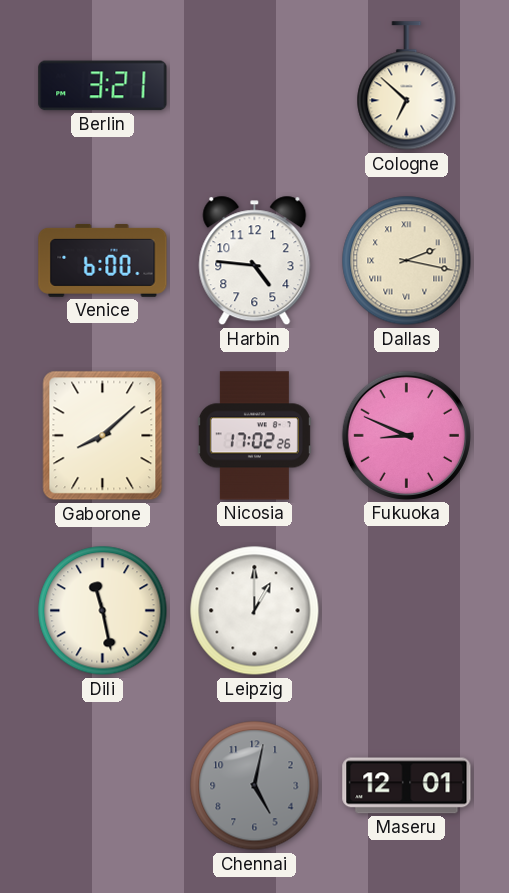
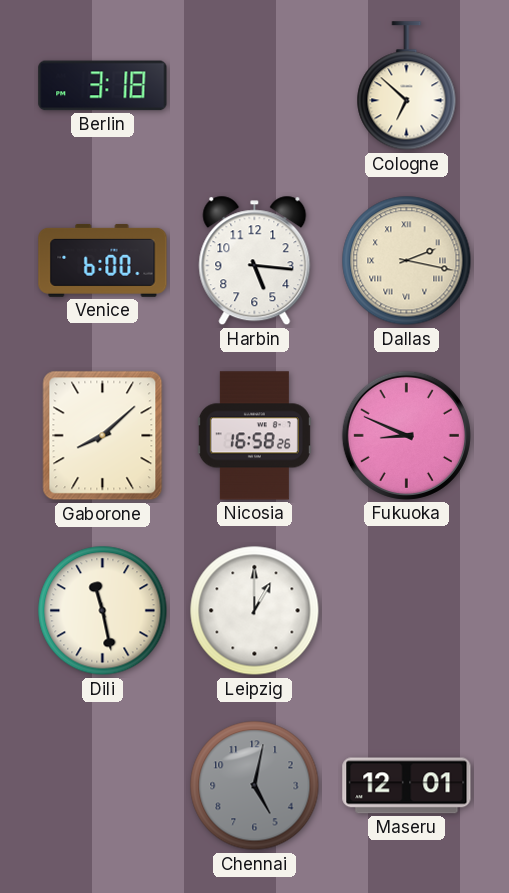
Berlin: 3:21 -> 3:18 (103, 86)
Harbin: 4:46 -> 5:16 (255, 261)
Nicosia: 17:02 -> 16:58 (254, 436)
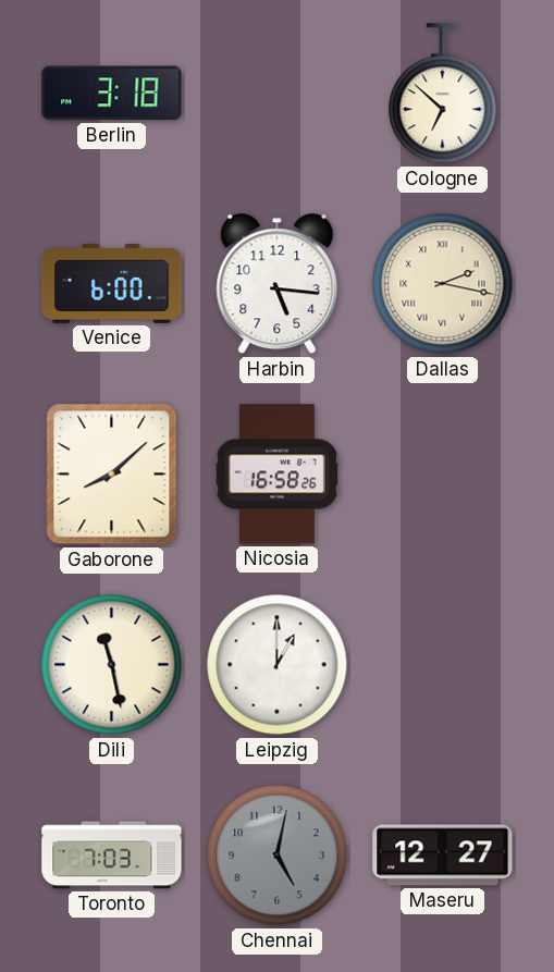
Fukuoka: 8:49 -> none (406, 435)
Toronto: none -> 7:03 (112, 856)
Maseru: 12:01 -> 12:27 (443, 856)
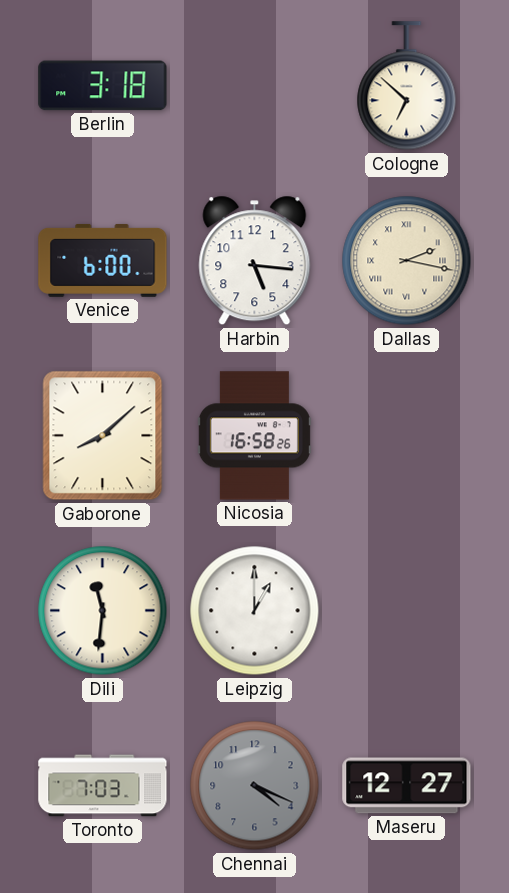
Dili: 11:28 -> 11:31 (103, 611)
Chennai: 5:02 -> 4:19 (255, 786)
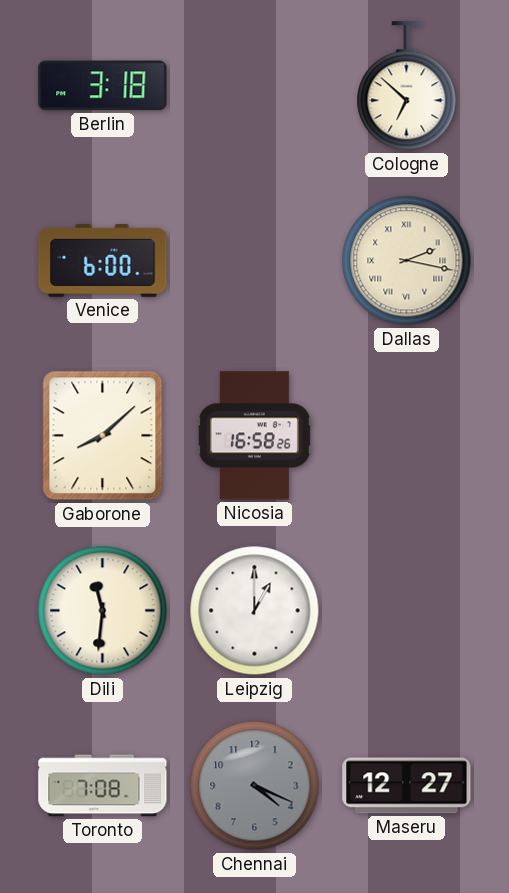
Harbin: 5:16 -> none (255, 261)
Toronto: 7:03 -> 7:08 (103, 786)
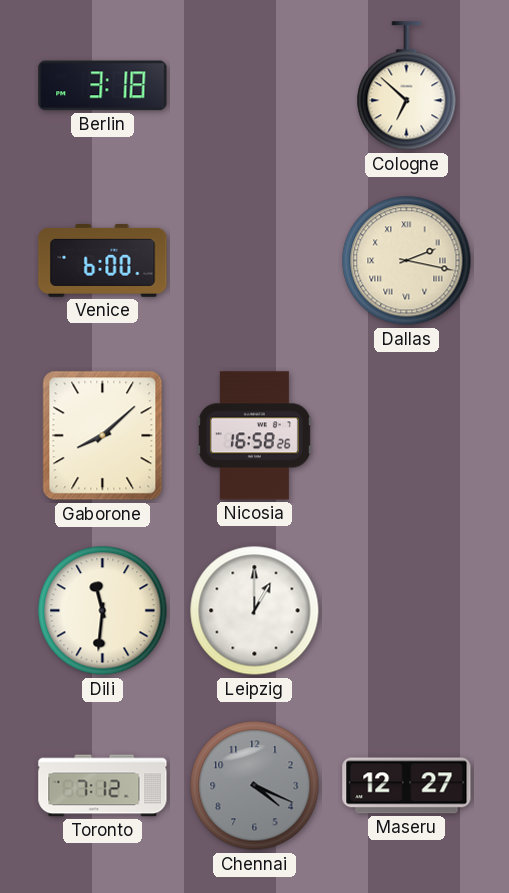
Toronto: 7:08 -> 7:12 (103, 786)
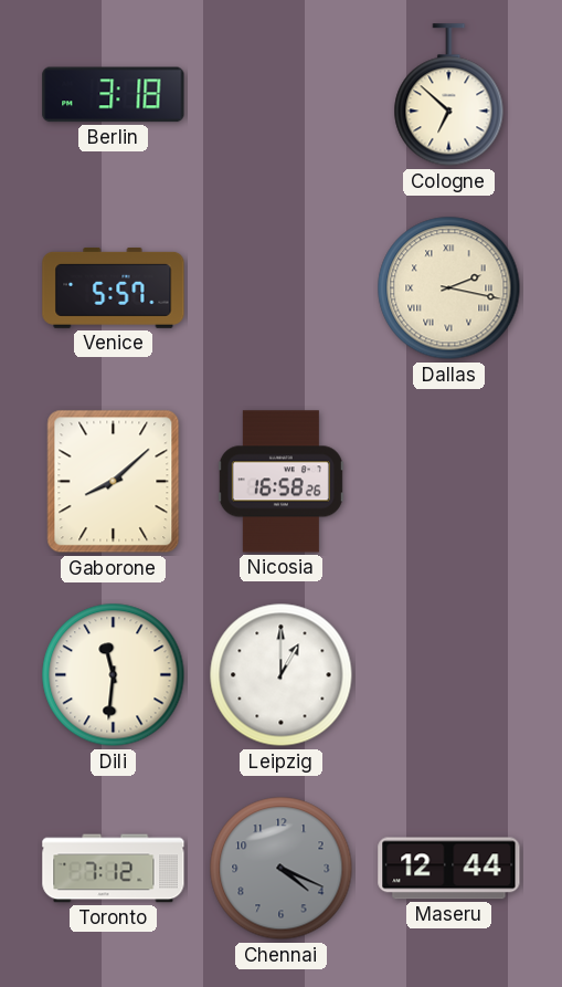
Venice: 6:00 -> 5:57 (114, 287)
Maseru: 12:27 -> 12:44 (449, 869)
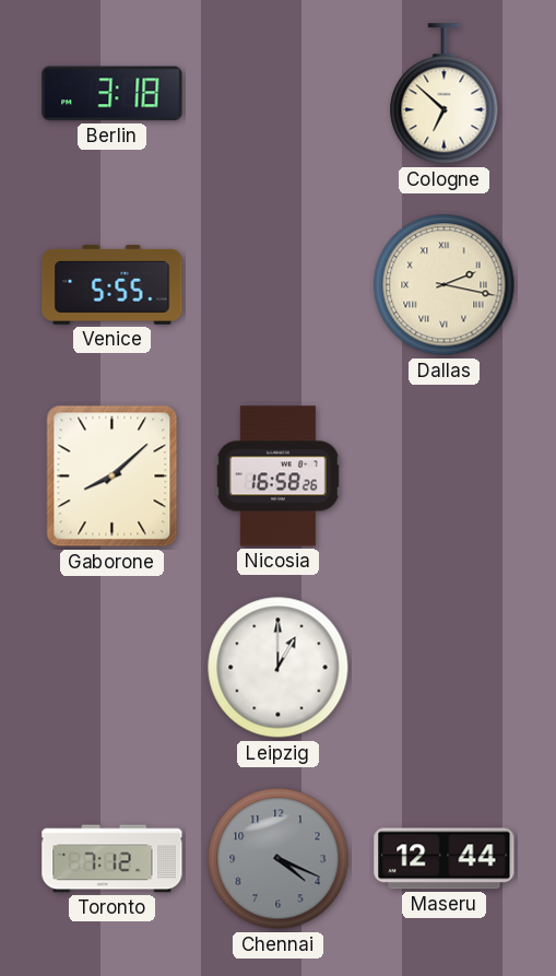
Venice: 5:57 -> 5:55 (113, 284)
Dili: 11:31 -> none (114, 675)
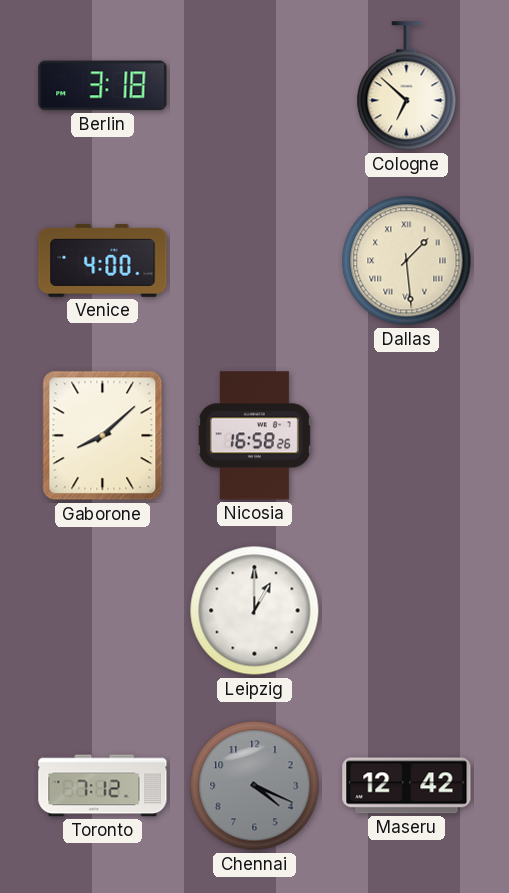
Venice: 5:55 -> 4:00 (103, 260)
Dallas: 2:17 -> 1:29 (407, 261)
Maseru: 12:44 -> 12:42 (407, 786)
